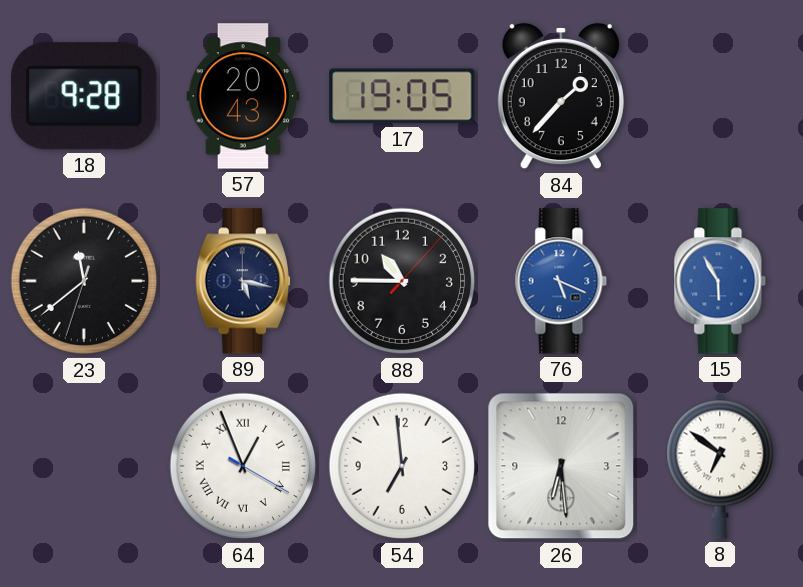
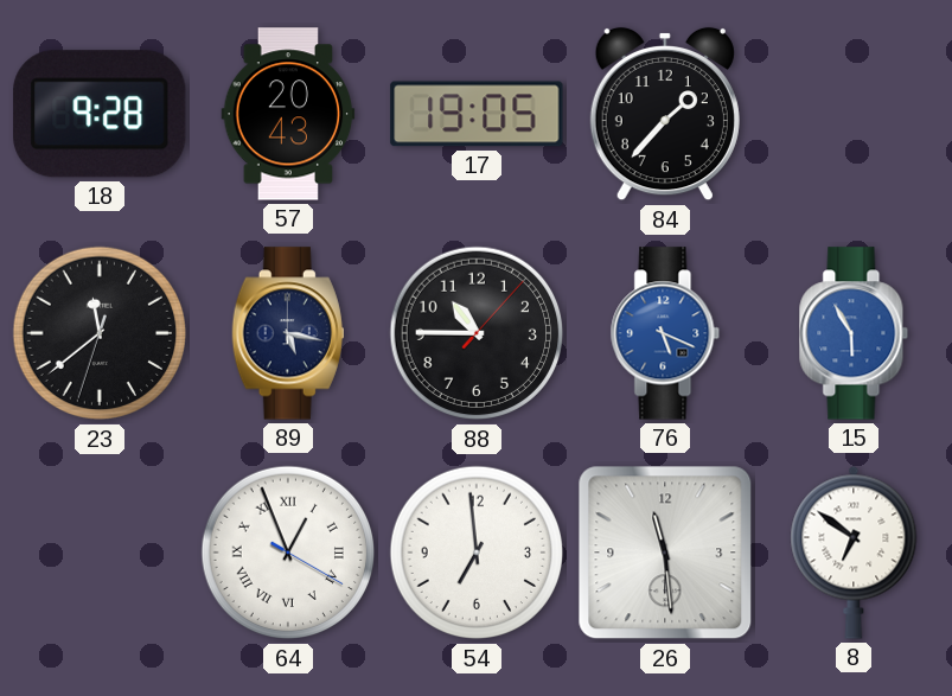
26: 6:29 -> 11:29 (665, 553)
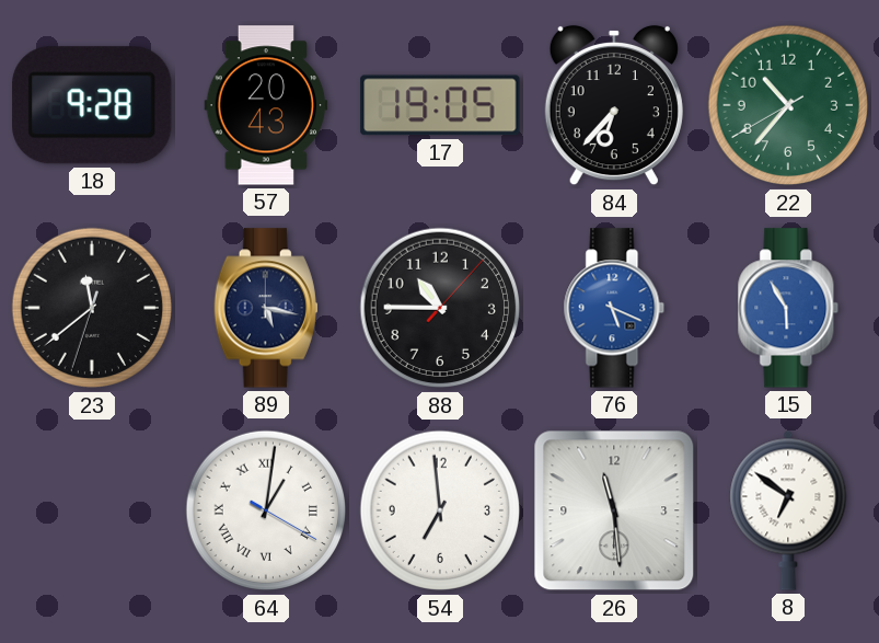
84: 1:37 -> 6:37 (614, 105)
22: none -> 10:36 (788, 105)
64: 12:56 -> 1:01 (266, 510)
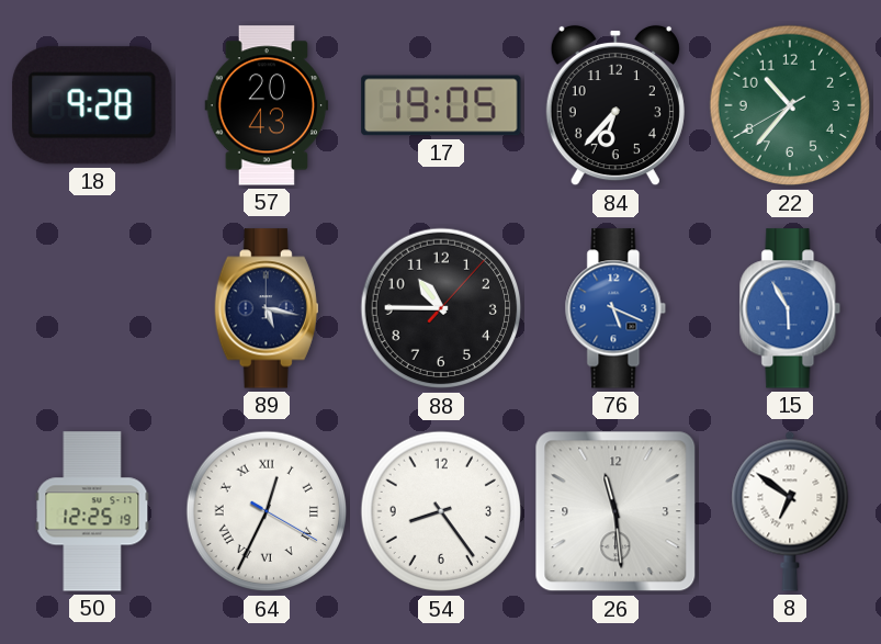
23: 11:38 -> none (92, 308)
50: none -> 12:25 (92, 511)
64: 1:01 -> 12:34 (267, 511)
54: 6:59 -> 8:24 (441, 511)
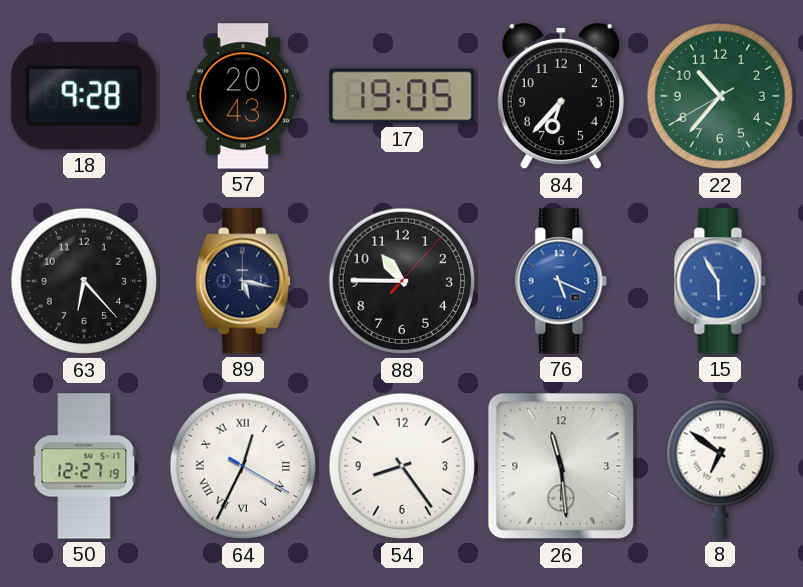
63: none -> 6:23 (84, 281)
50: 12:25 -> 12:27 (84, 466)
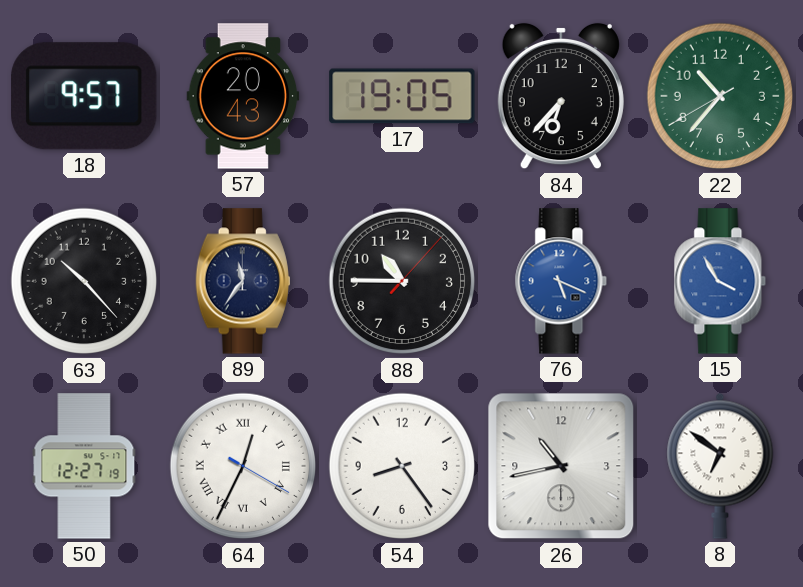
18: 9:28 -> 9:57 (84, 96)
63: 6:23 -> 10:23 (84, 281)
89: 5:17 -> 11:36 (243, 281)
15: 5:55 -> 3:55 (720, 281)
26: 11:29 -> 10:43 (561, 466)
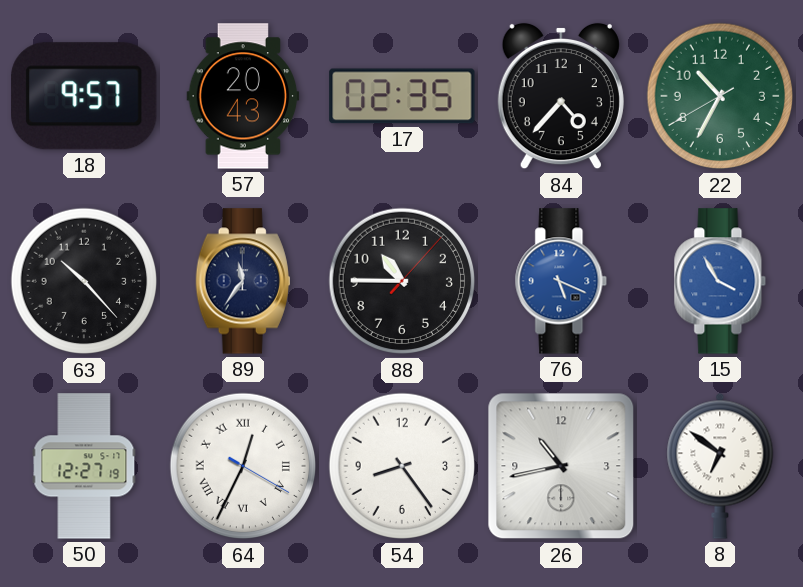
17: 19:05 -> 02:35 (402, 96)
84: 6:37 -> 4:37 (561, 96)
22: 10:36 -> 10:34 (720, 96)
